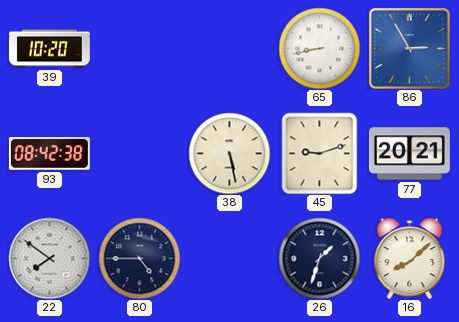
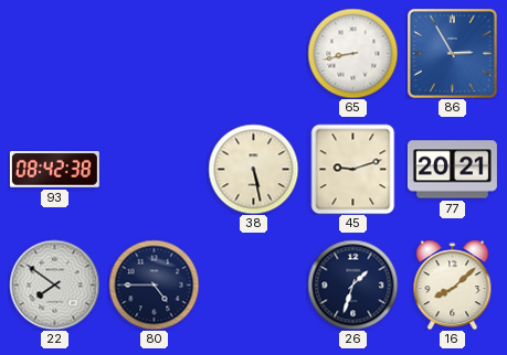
39: 10:20 -> none (49, 49)
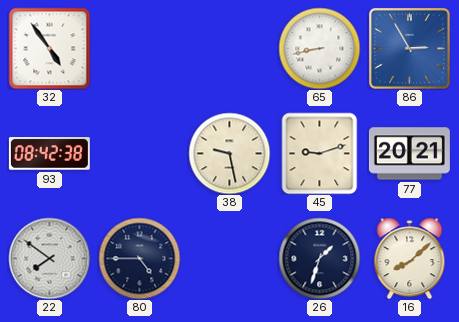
32: none -> 4:54 (49, 48)
38: 5:28 -> 9:28 (229, 153)
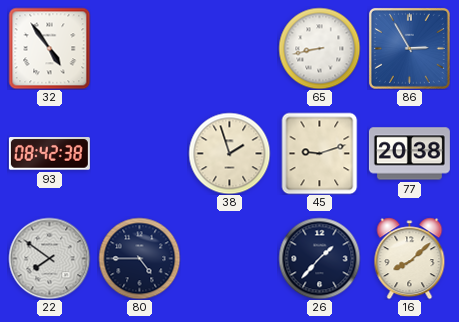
38: 9:28 -> 1:57 (229, 153)
77: 20:21 -> 20:38 (409, 154)
26: 1:33 -> 1:37 (319, 258)
